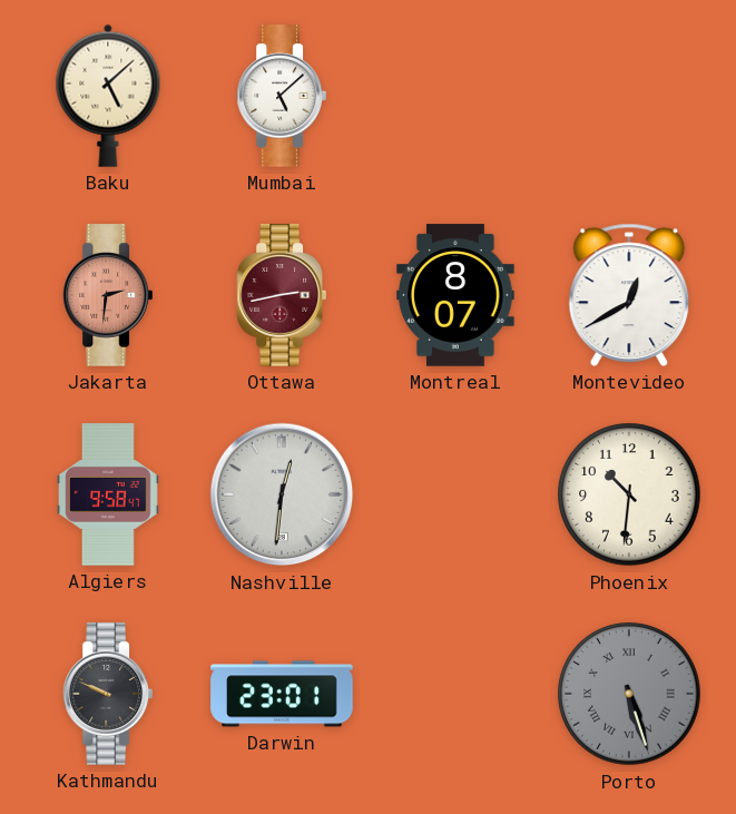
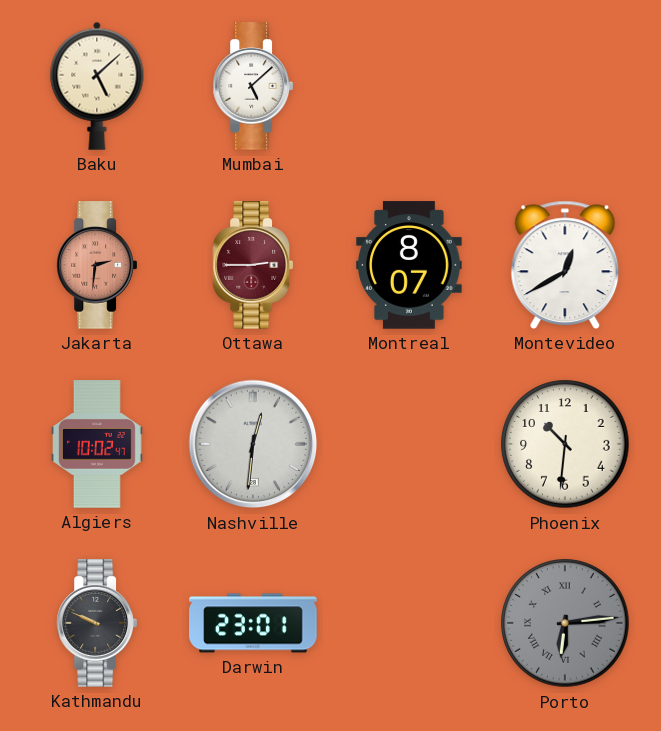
Ottawa: 2:43 -> 2:45 (252, 265)
Algiers: 9:58 -> 10:02 (98, 444)
Porto: 5:27 -> 6:14 (565, 623)
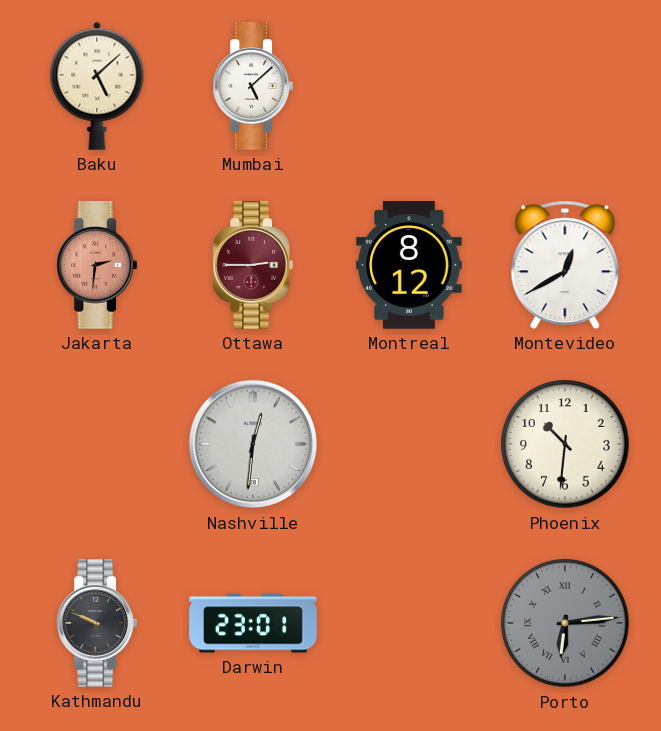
Montreal: 8:07 -> 8:12 (409, 265)
Algiers: 10:02 -> none (98, 444)
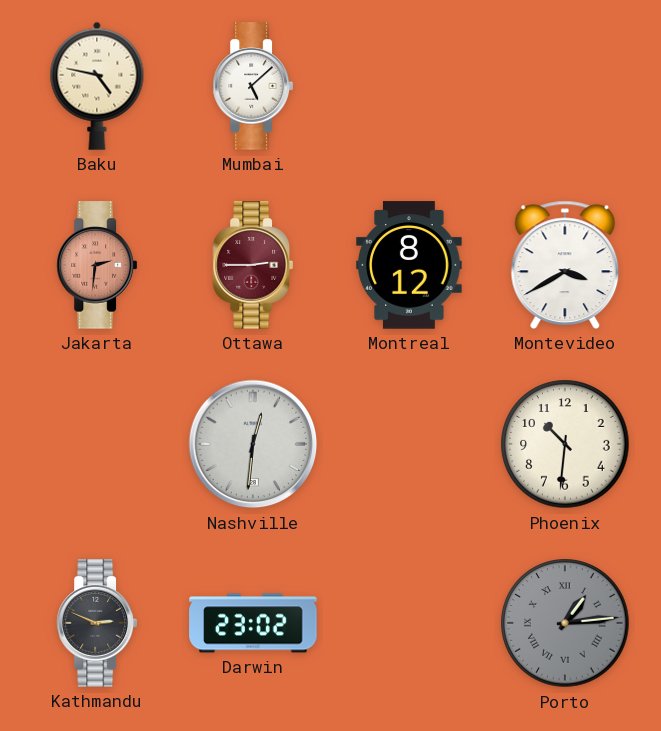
Baku: 5:08 -> 4:47 (97, 86)
Montevideo: 12:40 -> 3:40 (565, 265)
Kathmandu: 9:49 -> 2:49 (96, 623)
Darwin: 23:01 -> 23:02 (253, 623)
Porto: 6:14 -> 1:14 (565, 623)
